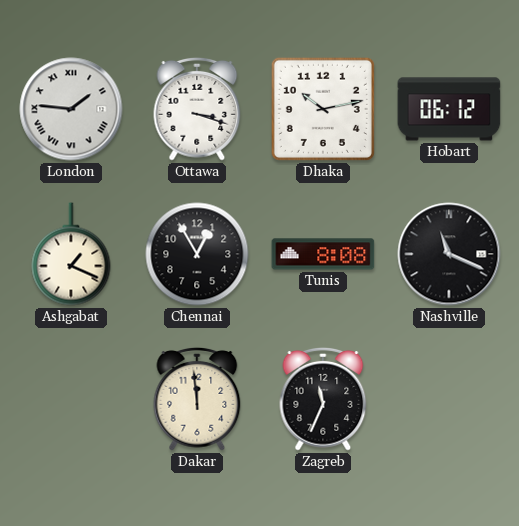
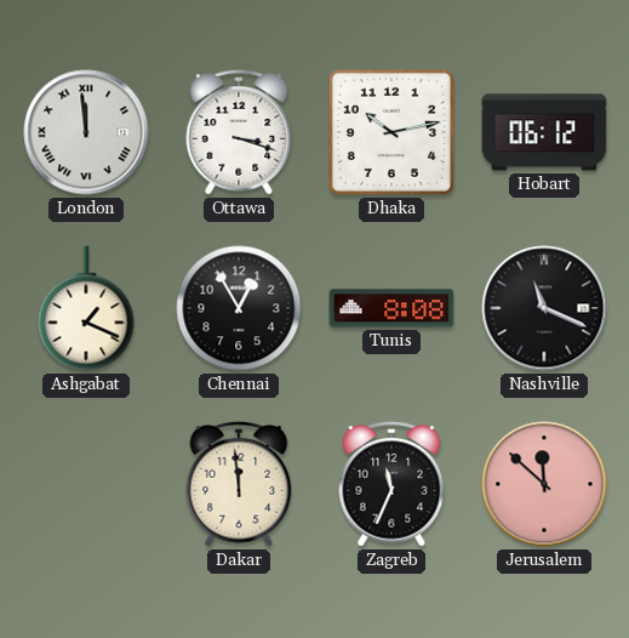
London: 1:46 -> 11:59 (86, 132)
Jerusalem: none -> 11:52 (544, 484)
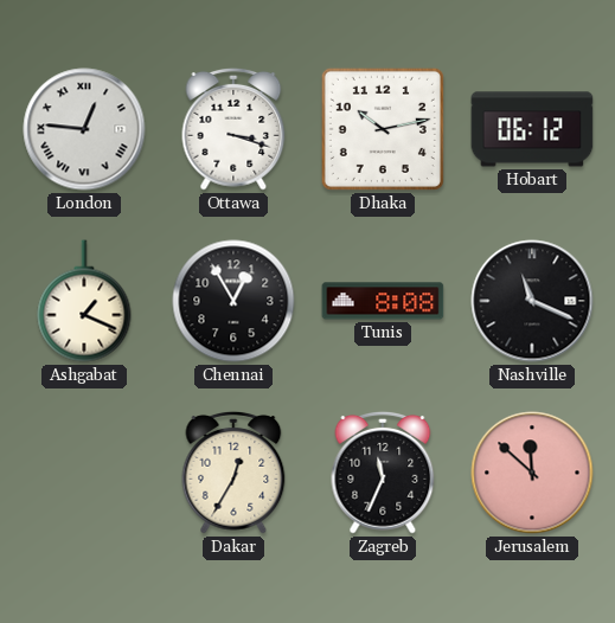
London: 11:59 -> 12:46 (84, 129)
Dakar: 11:59 -> 12:35 (233, 473)
